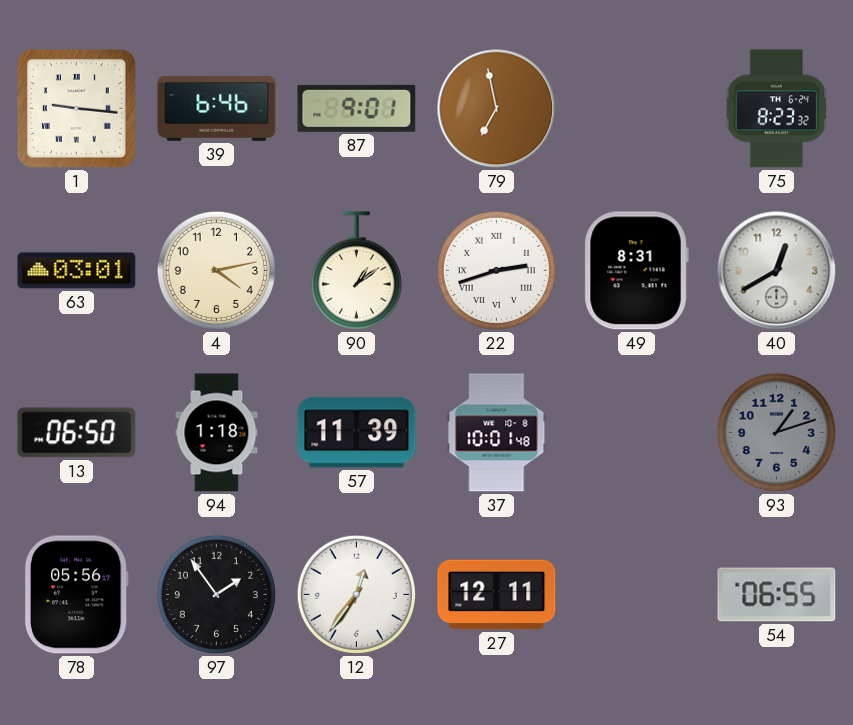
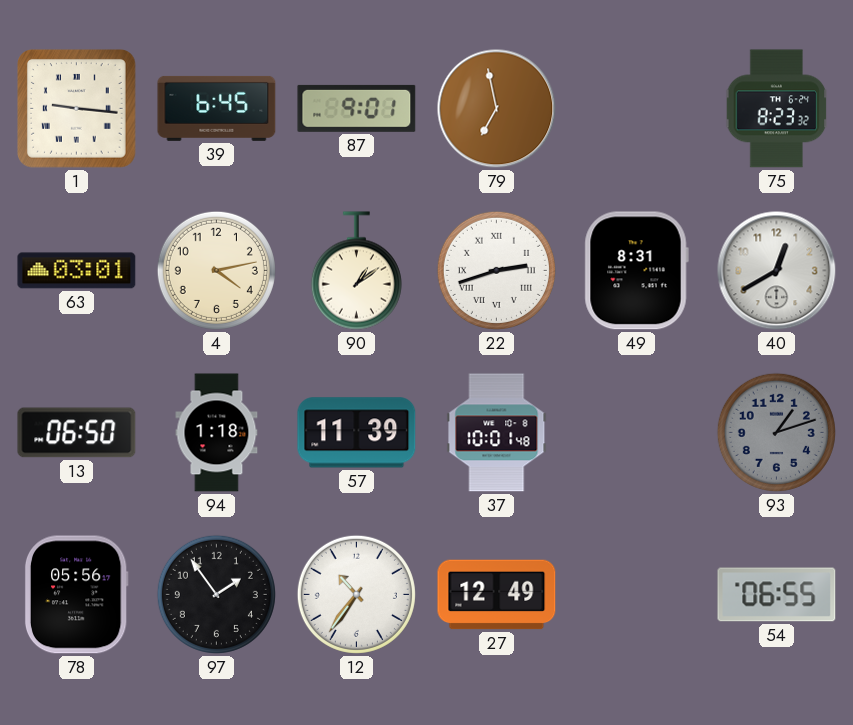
39: 6:46 -> 6:45 (217, 108)
12: 12:36 -> 10:36 (356, 594)
27: 12:11 -> 12:49 (497, 595)
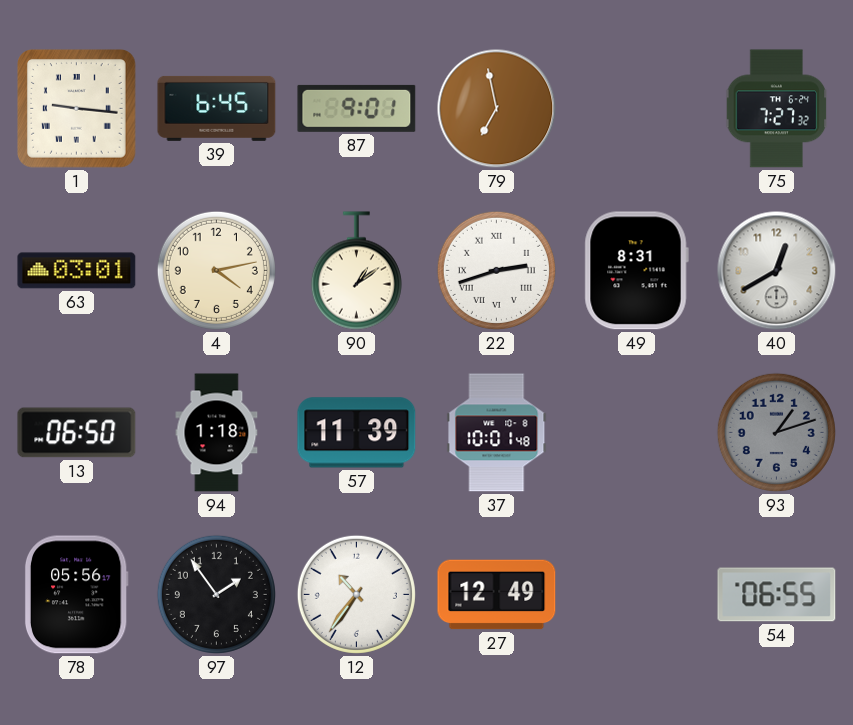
75: 8:23 -> 7:27 (777, 109)
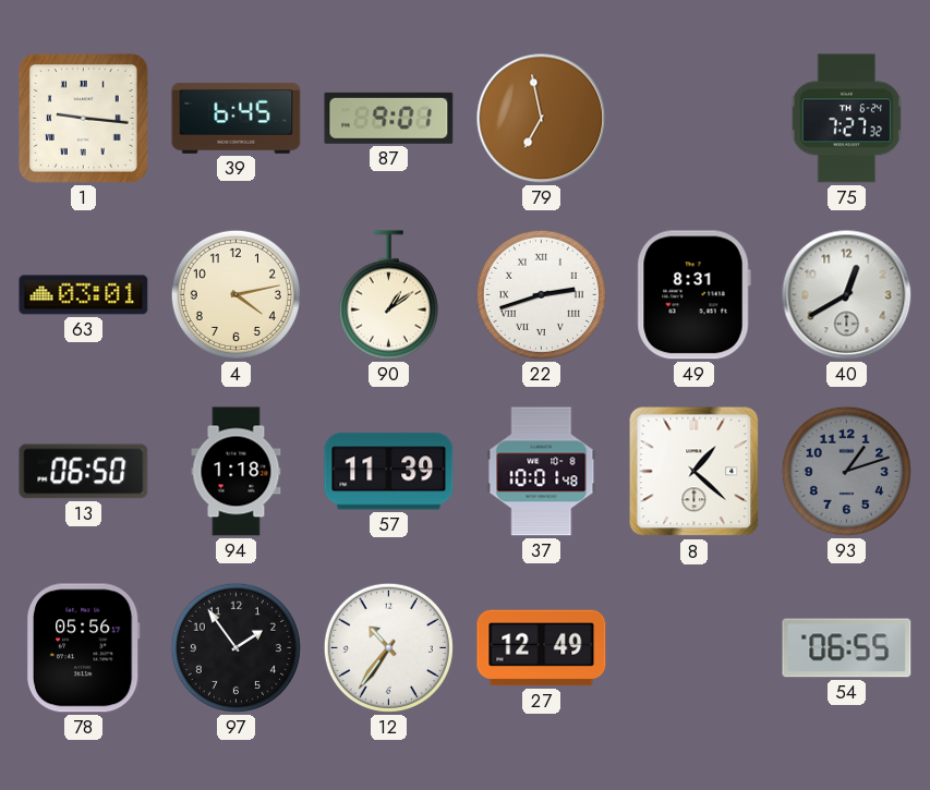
8: none -> 1:22 (695, 472)
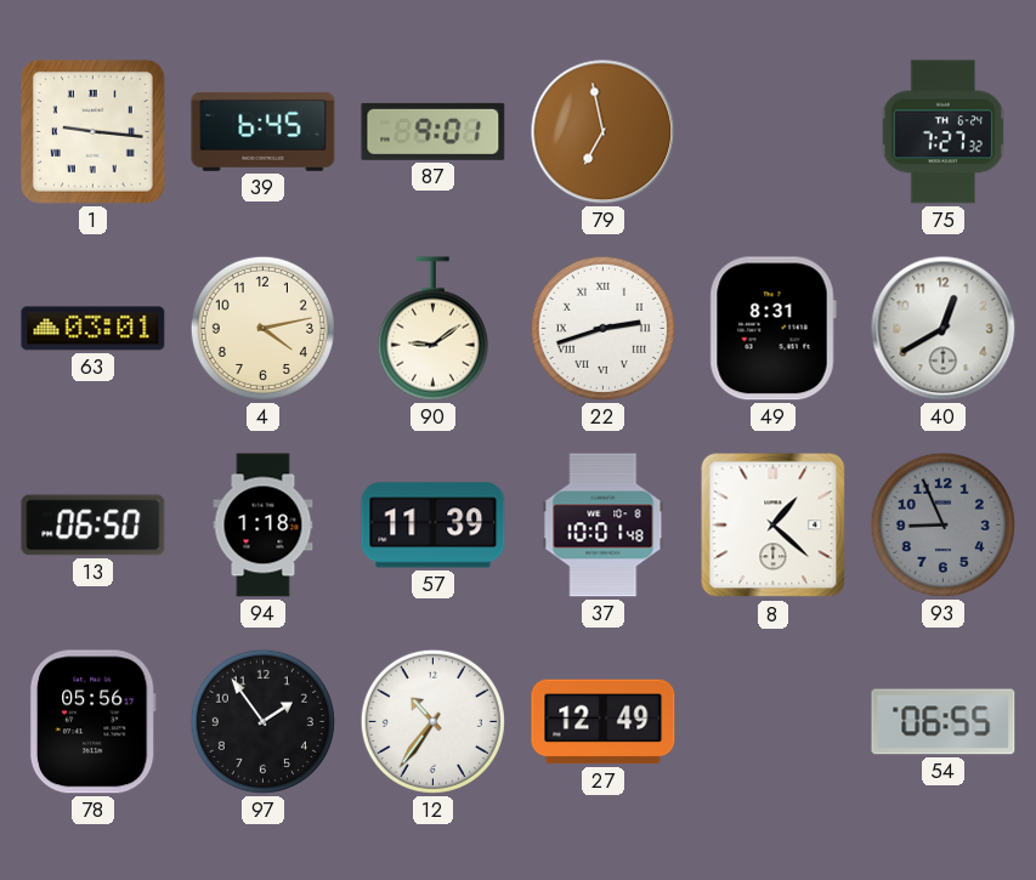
90: 1:09 -> 9:09 (432, 329)
93: 1:12 -> 8:56 (942, 524)
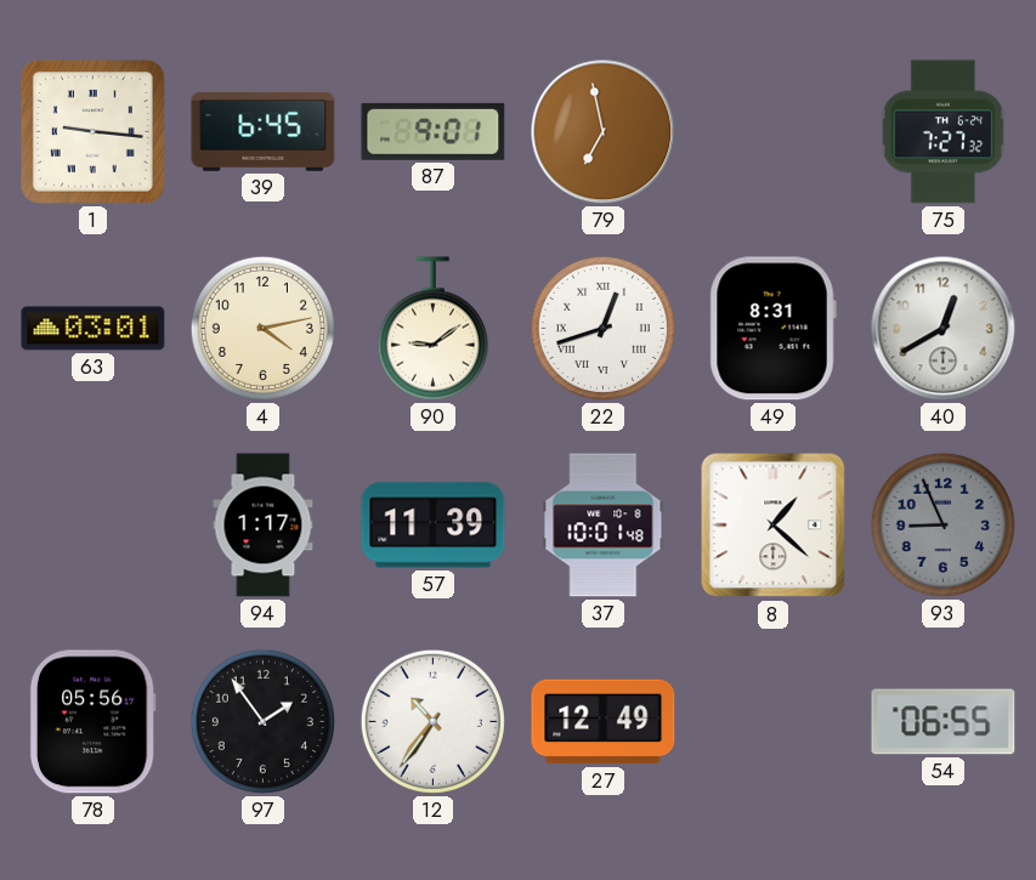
22: 2:42 -> 12:42 (602, 328)
13: 06:50 -> none (94, 526)
94: 1:18 -> 1:17 (264, 526)
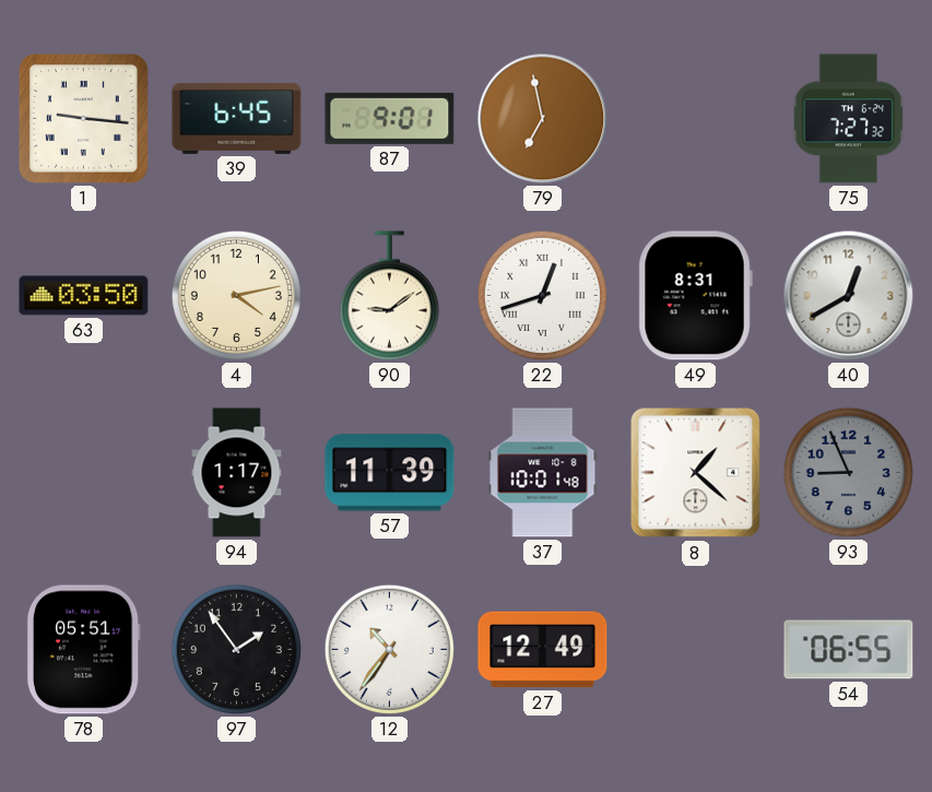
63: 03:01 -> 03:50 (84, 296)
78: 05:56 -> 05:51 (83, 650)
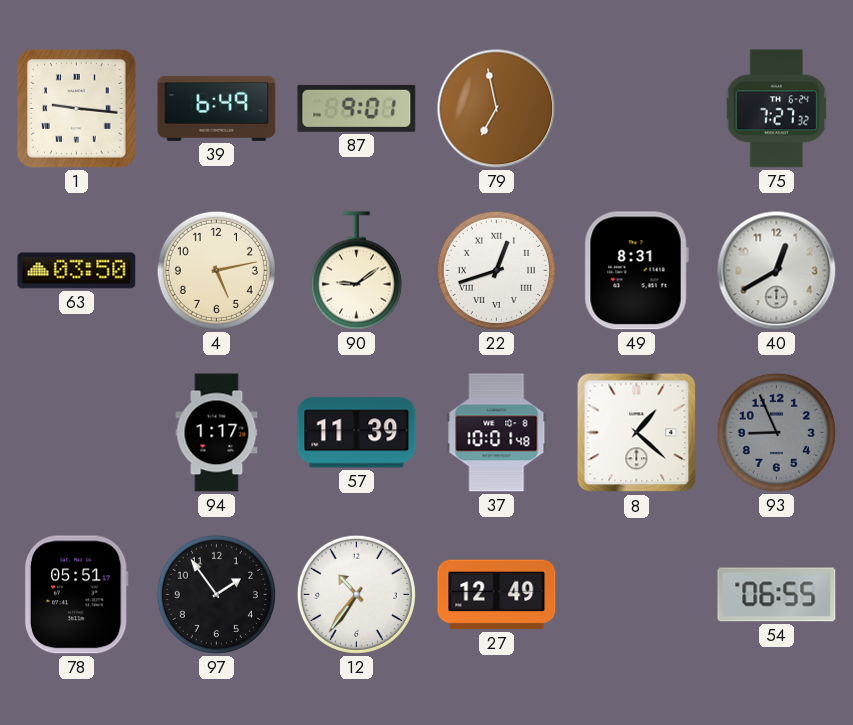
39: 6:45 -> 6:49 (217, 108)
4: 4:13 -> 5:13 (216, 270)
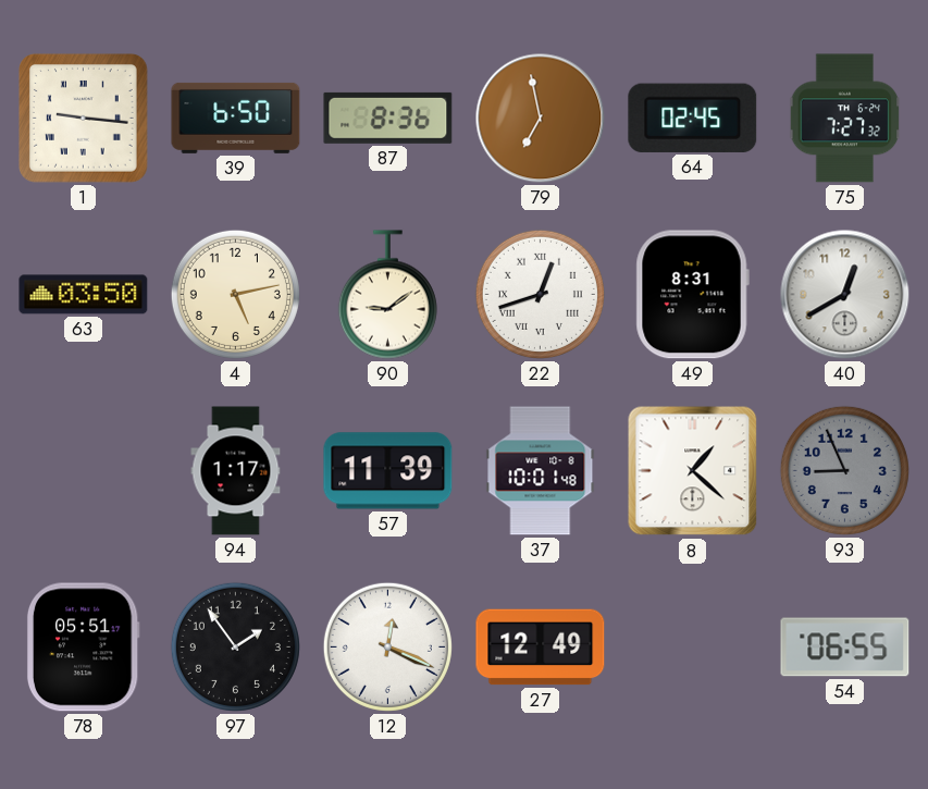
39: 6:49 -> 6:50 (236, 118)
87: 9:01 -> 8:36 (388, 118)
64: none -> 02:45 (693, 118)
12: 10:36 -> 12:19 (387, 646)
